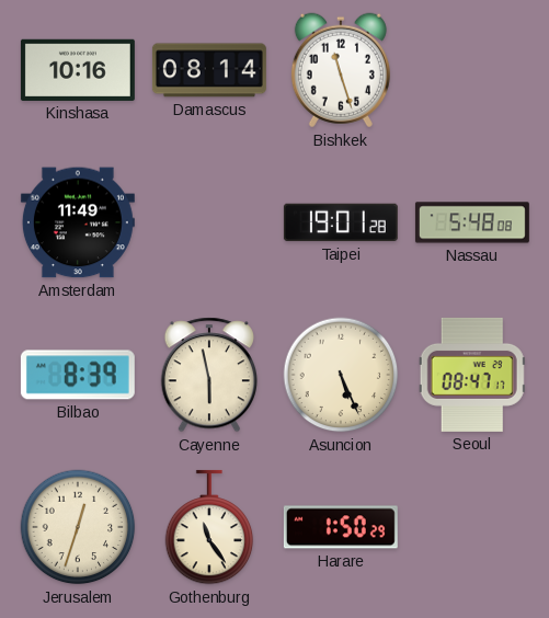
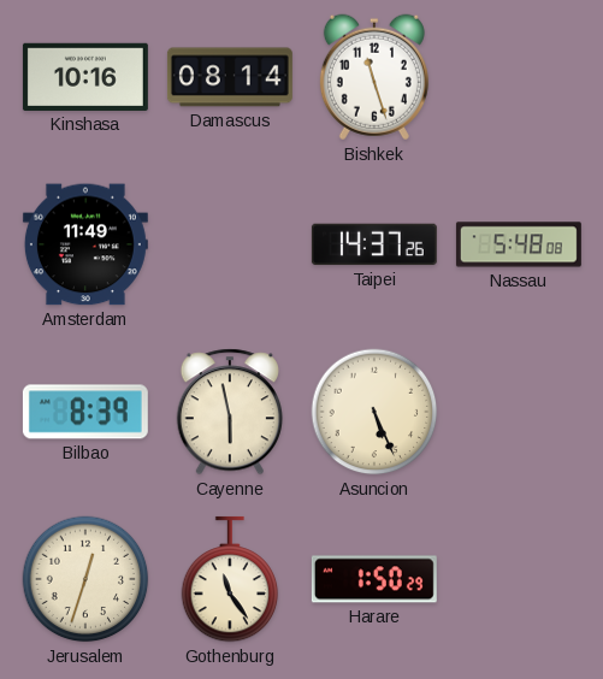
Taipei: 19:01 -> 14:37 (374, 244)
Seoul: 08:47 -> none (472, 375)
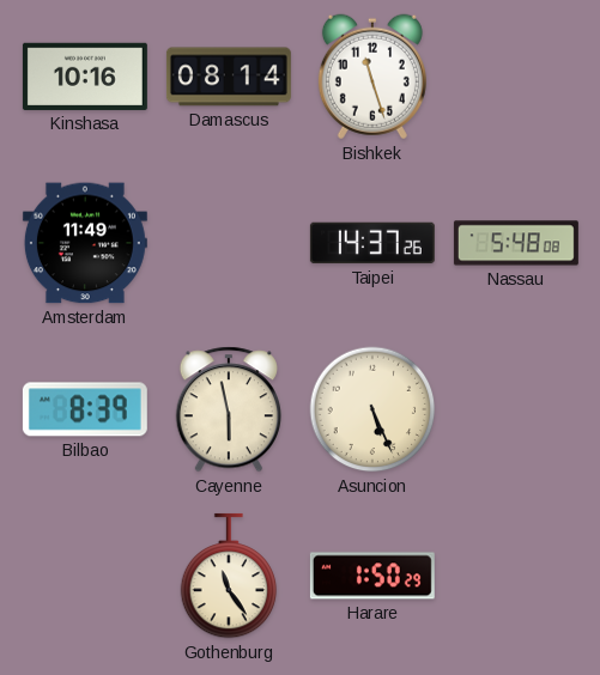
Jerusalem: 12:33 -> none (85, 579)
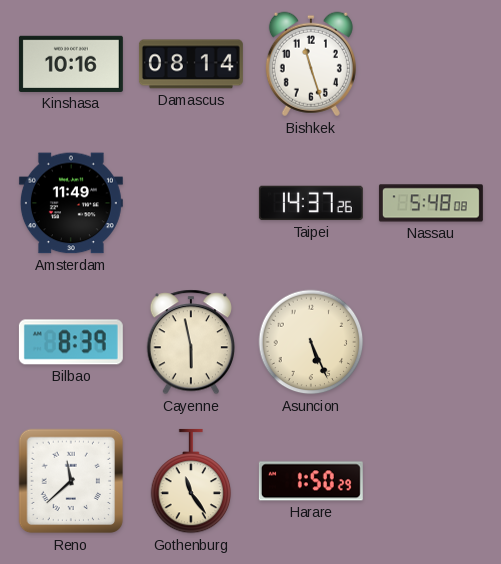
Reno: none -> 11:38 (71, 481)
